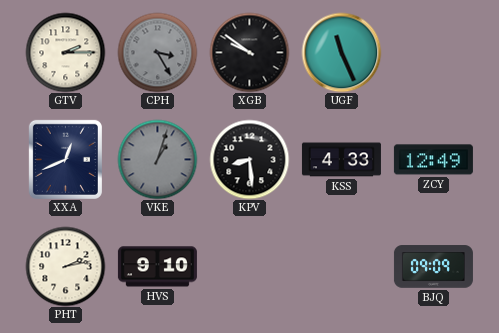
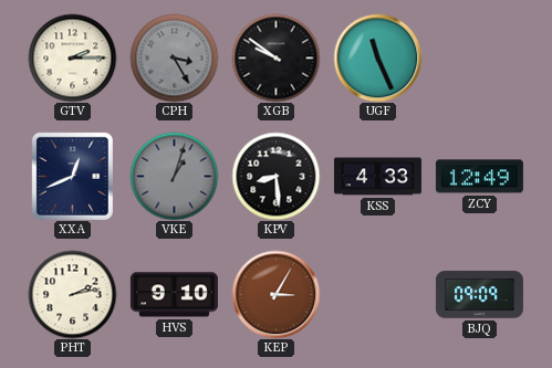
KEP: none -> 3:05 (275, 294)
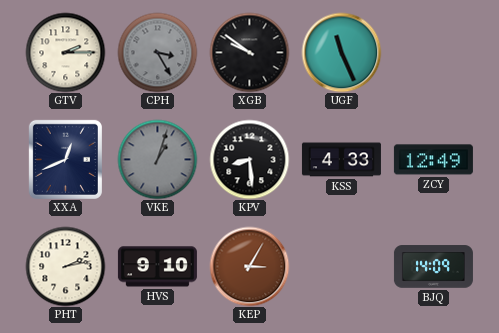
BJQ: 09:09 -> 14:09 (433, 267)
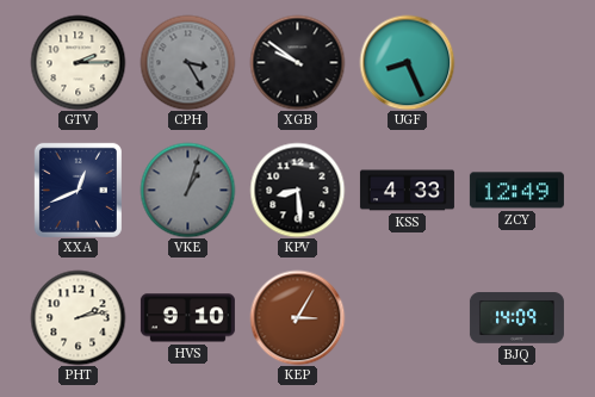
UGF: 11:26 -> 8:26 (407, 62)
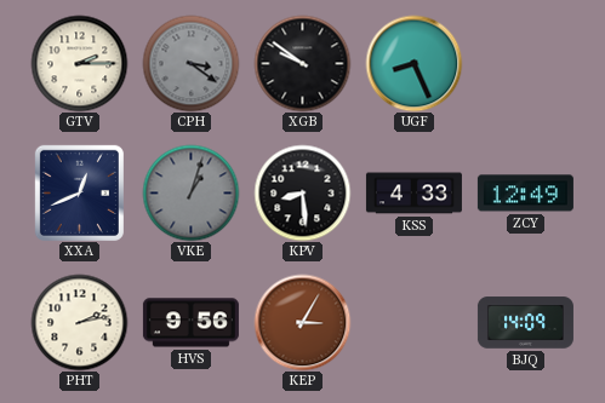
CPH: 3:25 -> 3:21 (190, 63)
HVS: 9:10 -> 9:56 (190, 323)
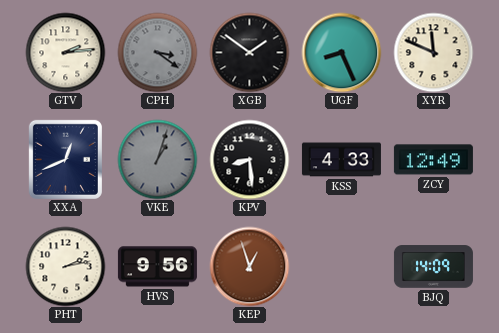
GTV: 2:15 -> 2:14 (65, 52)
XGB: 9:51 -> 1:51 (249, 52)
XYR: none -> 11:49 (433, 52)
KEP: 3:05 -> 12:57 (249, 266)
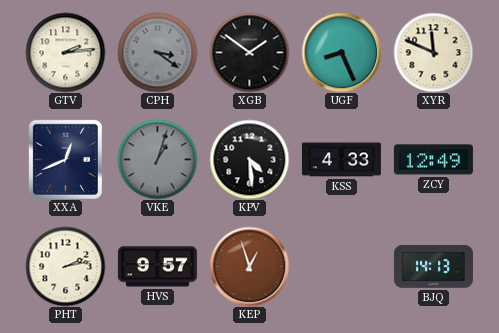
KPV: 8:29 -> 4:29 (249, 159)
HVS: 9:56 -> 9:57 (157, 267)
BJQ: 14:09 -> 14:13 (433, 267)
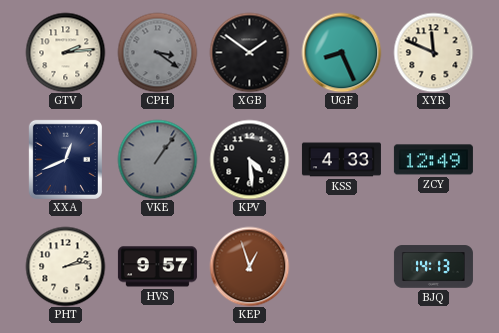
VKE: 1:03 -> 1:06 (157, 159)
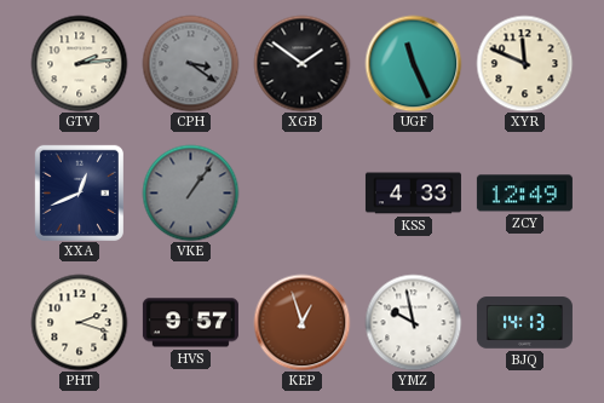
UGF: 8:26 -> 11:26 (413, 63)
KPV: 4:29 -> none (249, 159)
PHT: 2:13 -> 2:18 (79, 322)
YMZ: none -> 9:58 (413, 322)
